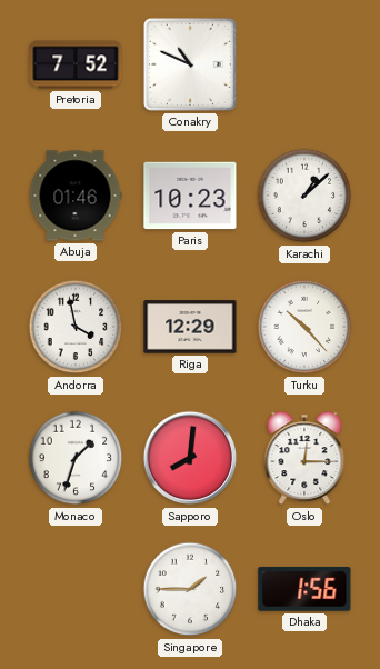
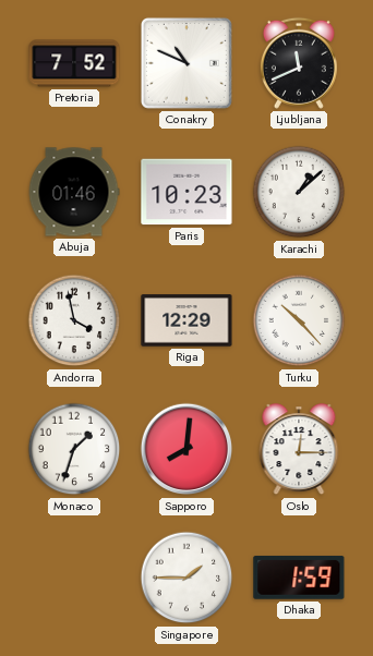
Ljubljana: none -> 11:41 (299, 63)
Dhaka: 1:56 -> 1:59 (299, 578)
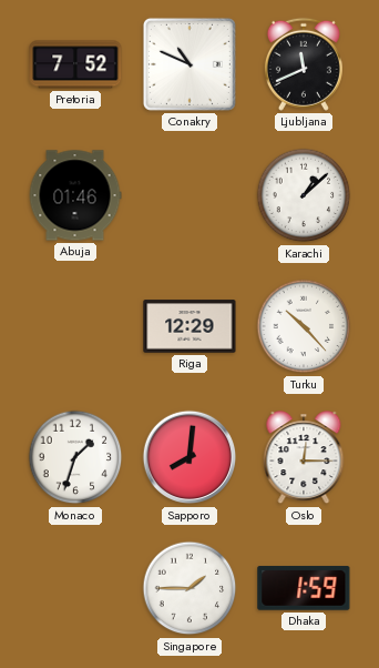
Paris: 10:23 -> none (186, 192)
Andorra: 3:58 -> none (74, 320)
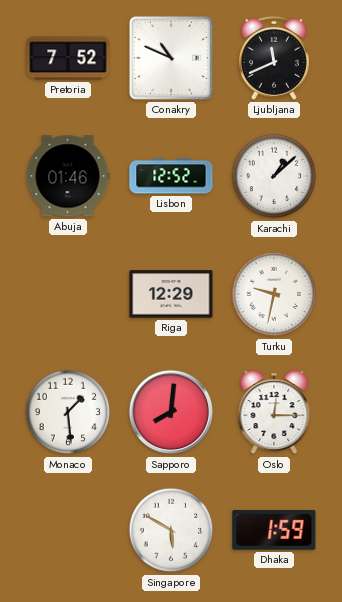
Lisbon: none -> 12:52 (171, 176)
Turku: 10:23 -> 9:32 (274, 294)
Monaco: 1:33 -> 1:29 (68, 412)
Singapore: 1:45 -> 5:50 (171, 530)
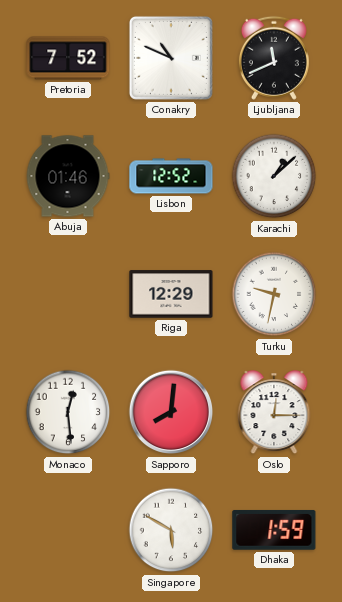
Monaco: 1:29 -> 12:29 (68, 412)
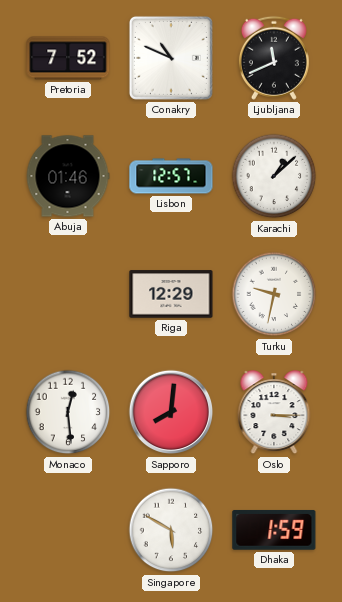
Lisbon: 12:52 -> 12:57 (171, 176)
Oslo: 12:15 -> 3:15 (274, 413)
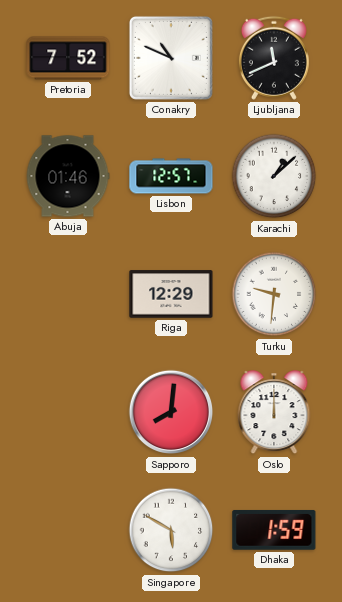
Turku: 9:32 -> 9:31 (274, 294)
Monaco: 12:29 -> none (68, 412)
Oslo: 3:15 -> 12:00 (274, 413)
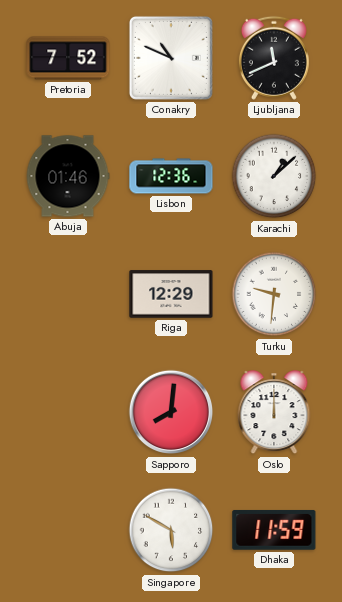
Lisbon: 12:57 -> 12:36 (171, 176)
Dhaka: 1:59 -> 11:59 (274, 530)
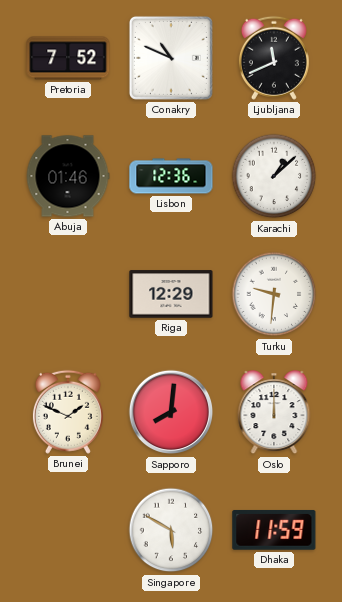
Brunei: none -> 1:49 (68, 412)
